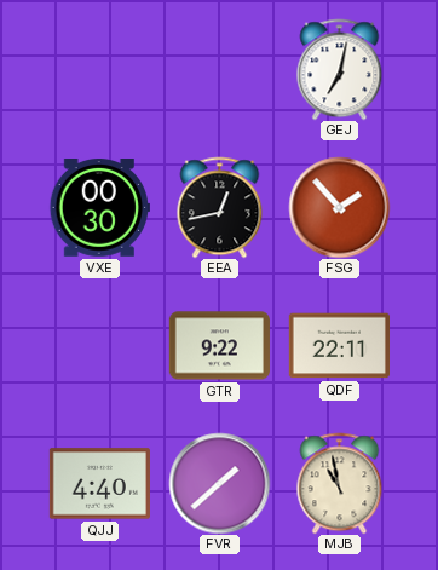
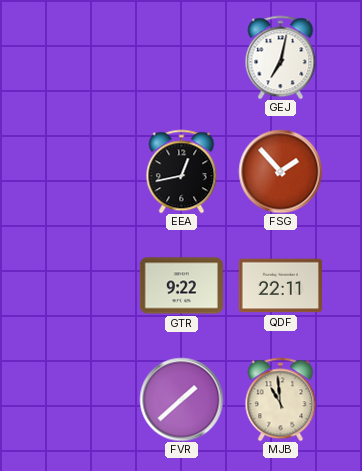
VXE: 00:30 -> none (99, 208)
QJJ: 4:40 -> none (99, 484)
MJB: 10:58 -> 10:59 (281, 399)
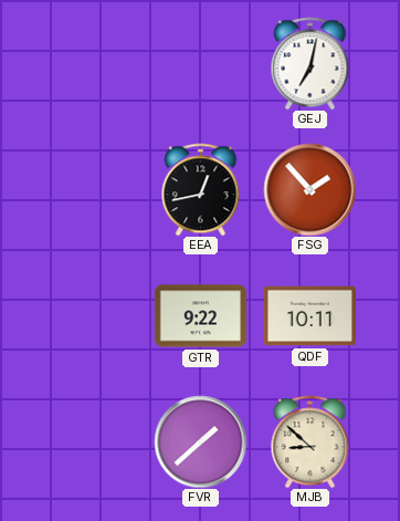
QDF: 22:11 -> 10:11 (309, 316)
MJB: 10:59 -> 8:52 (310, 441)
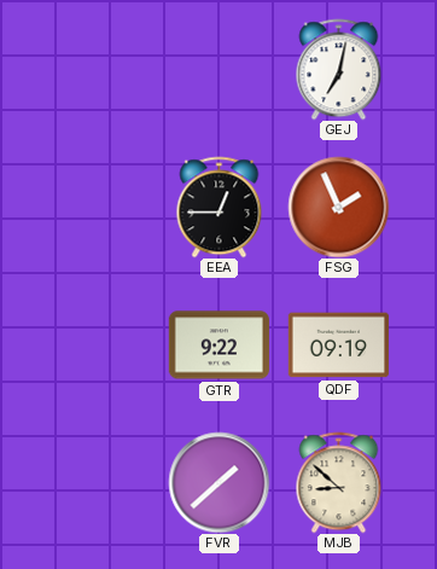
EEA: 12:43 -> 12:45 (220, 207)
FSG: 1:53 -> 1:56 (338, 207)
QDF: 10:11 -> 09:19 (338, 346)
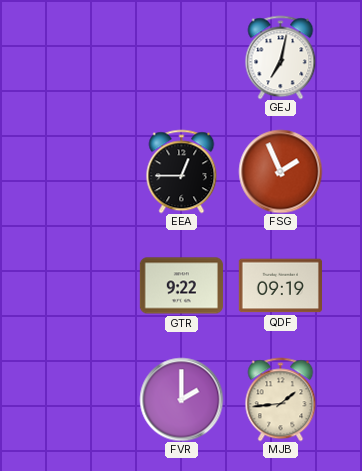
FVR: 1:38 -> 2:00 (181, 399)
MJB: 8:52 -> 1:44 (281, 399)
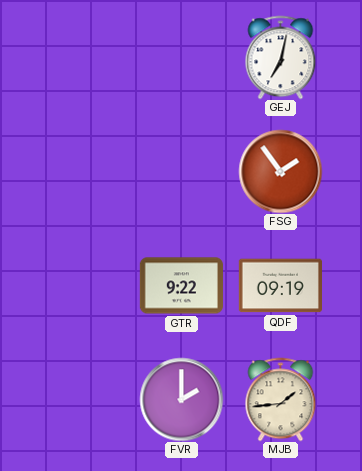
EEA: 12:45 -> none (182, 171)
FSG: 1:56 -> 1:54 (280, 171)
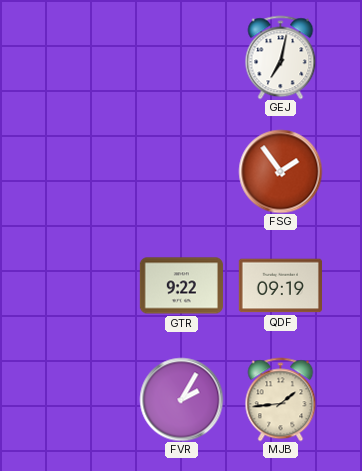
FVR: 2:00 -> 2:05 (181, 399)
